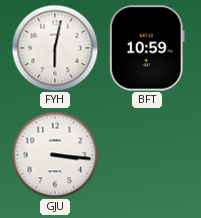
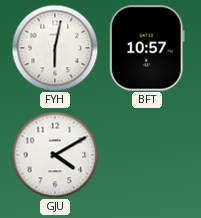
BFT: 10:59 -> 10:57 (147, 48)
GJU: 3:16 -> 4:10 (55, 155)
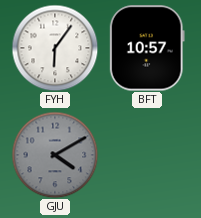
FYH: 6:02 -> 6:06 (55, 48)
GJU dial: white -> grey (55, 155)
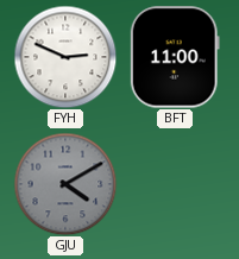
FYH: 6:06 -> 2:49 (65, 57)
BFT: 10:57 -> 11:00 (175, 57)
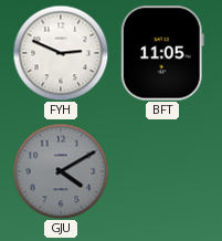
BFT: 11:00 -> 11:05 (162, 53)
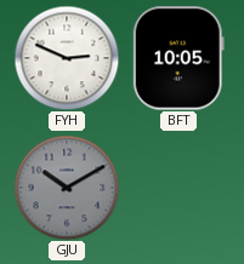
BFT: 11:05 -> 10:05 (178, 58)
GJU: 4:10 -> 10:10 (67, 188)
